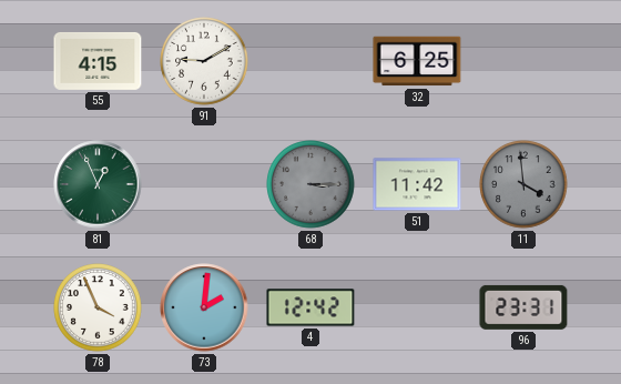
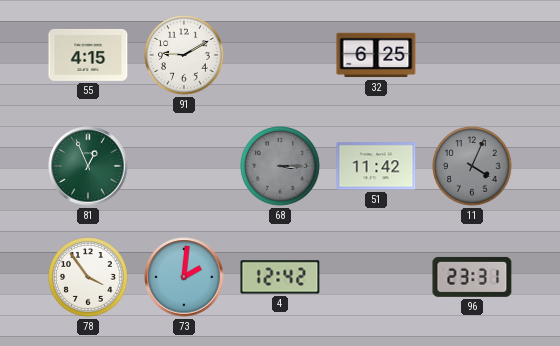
11: 3:59 -> 4:04 (472, 166)
78: 3:56 -> 3:54 (88, 277)
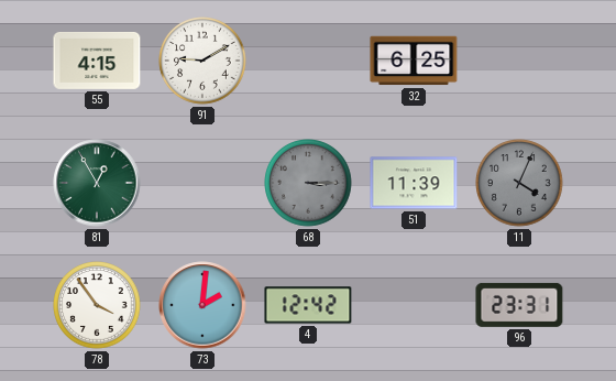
81: 12:56 -> 12:55 (97, 183)
51: 11:42 -> 11:39 (414, 183)
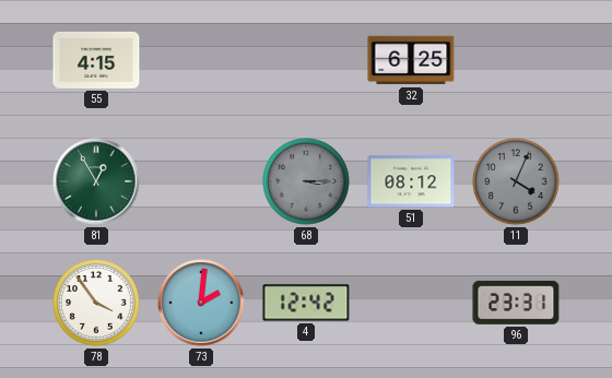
91: 9:10 -> none (202, 61)
51: 11:39 -> 08:12 (411, 181)
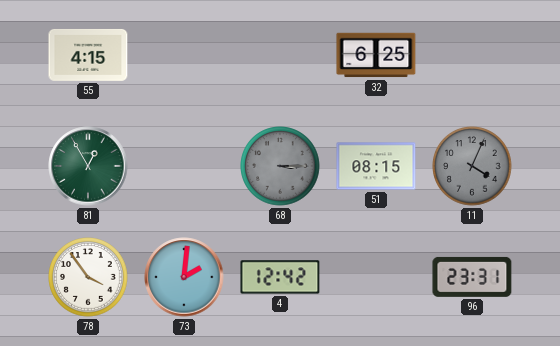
51: 08:12 -> 08:15 (376, 166)
